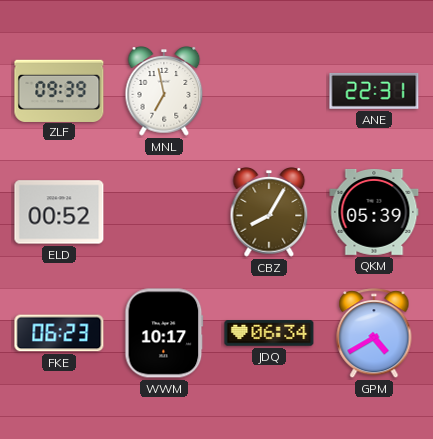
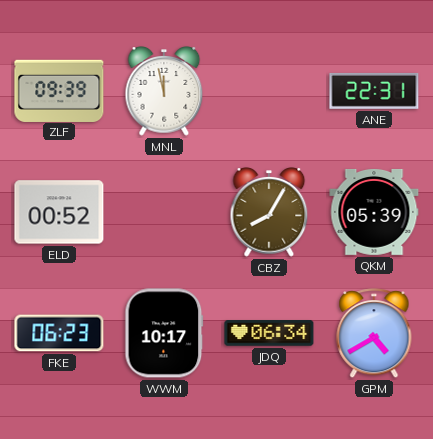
MNL: 6:58 -> 11:58 (164, 91)
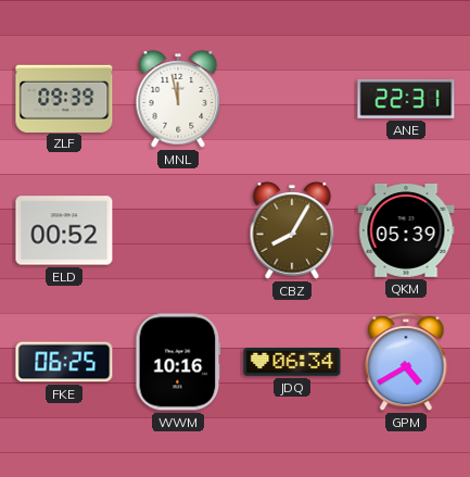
FKE: 06:23 -> 06:25 (64, 362)
WWM: 10:17 -> 10:16 (178, 362)
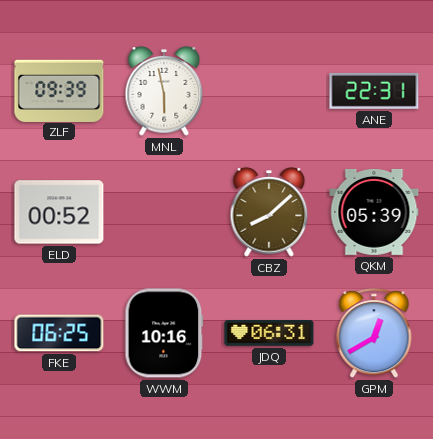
MNL: 11:58 -> 5:58 (164, 91)
CBZ: 8:05 -> 8:08 (269, 212)
JDQ: 06:34 -> 06:31 (269, 333)
GPM: 4:40 -> 12:40 (374, 334)
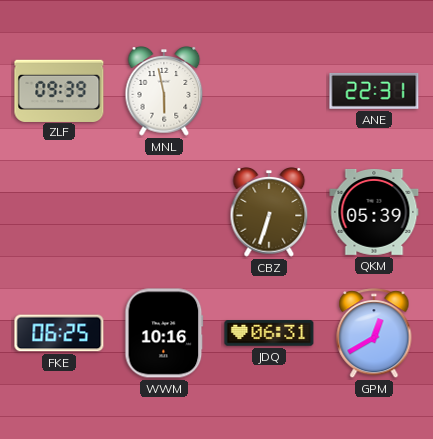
ELD: 00:52 -> none (59, 212)
CBZ: 8:08 -> 6:33 (269, 212)
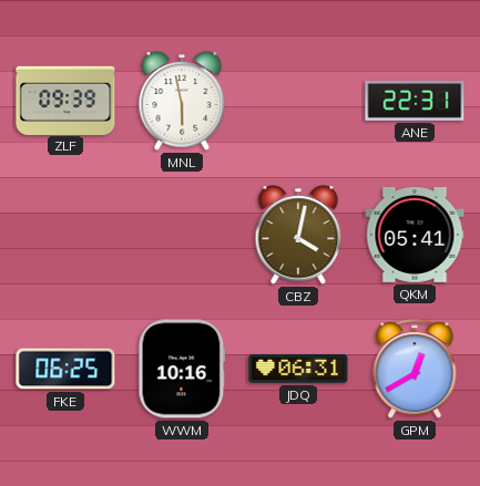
CBZ: 6:33 -> 4:02 (298, 235)
QKM: 05:39 -> 05:41 (415, 235)
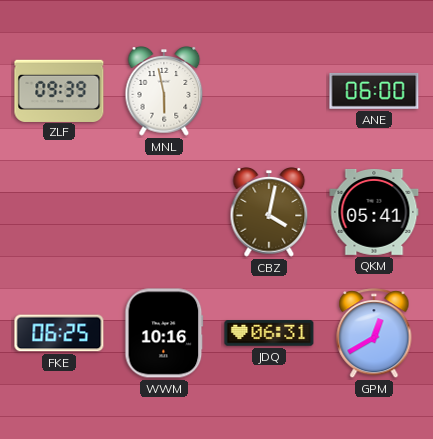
ANE: 22:31 -> 06:00 (374, 91)
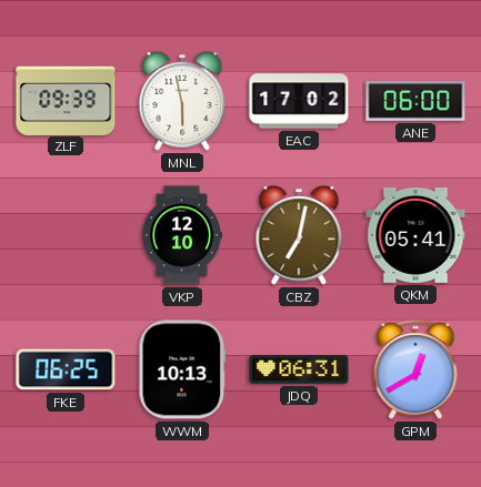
EAC: none -> 17:02 (299, 101)
VKP: none -> 12:10 (181, 235)
CBZ: 4:02 -> 7:02 (299, 235)
WWM: 10:16 -> 10:13 (182, 369)
